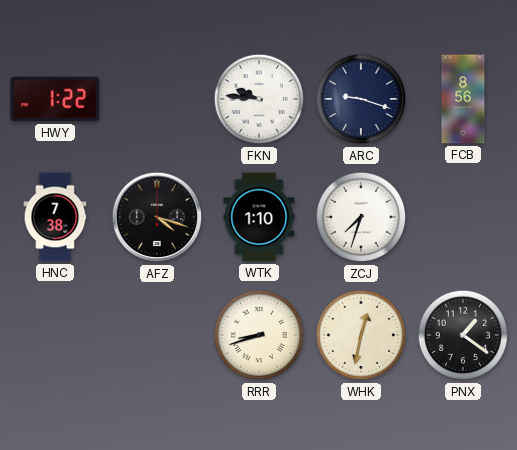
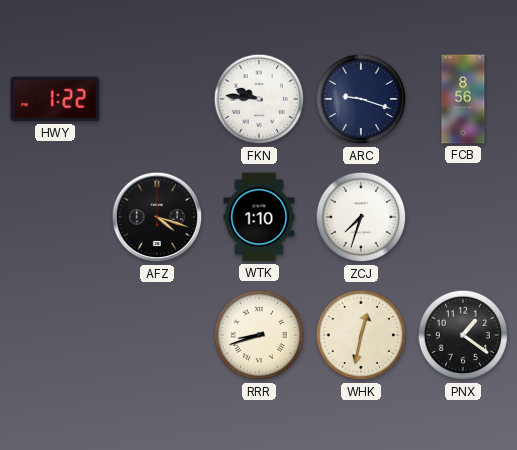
HNC: 7:38 -> none (55, 217)
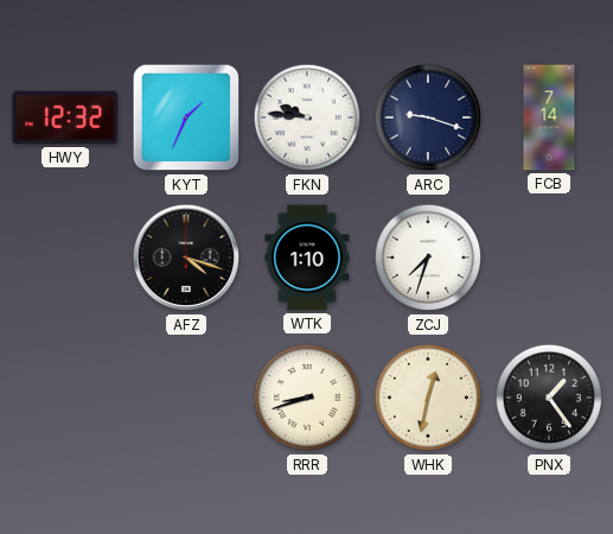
HWY: 1:22 -> 12:32 (65, 117)
KYT: none -> 1:34 (186, 117)
FCB: 8:56 -> 7:14 (549, 117)
PNX: 1:21 -> 1:24 (549, 398)
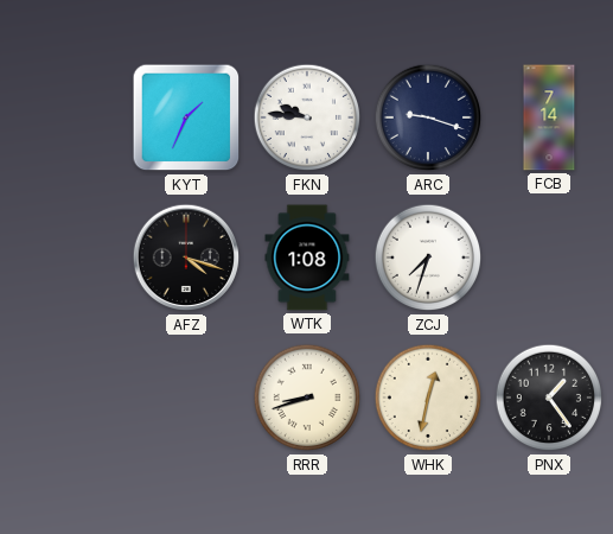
HWY: 12:32 -> none (65, 117)
WTK: 1:10 -> 1:08 (307, 258)
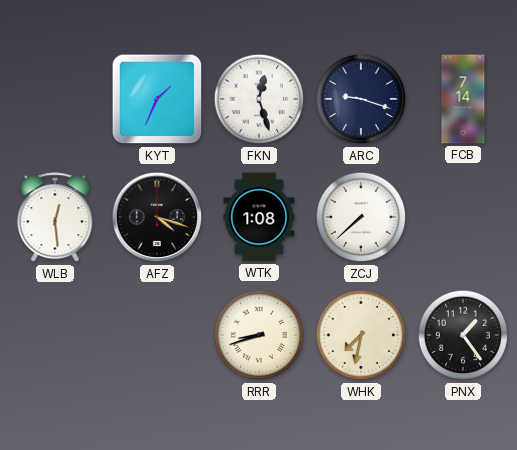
FKN: 9:46 -> 12:27 (259, 99)
WLB: none -> 12:29 (55, 218)
ZCJ: 7:33 -> 7:38 (361, 217)
WHK: 12:32 -> 7:32 (361, 335)
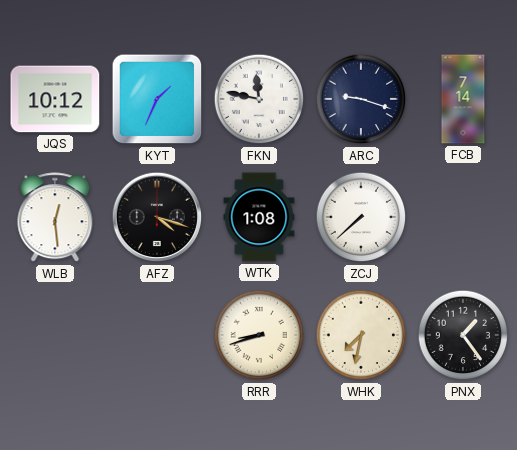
JQS: none -> 10:12 (55, 99)
FKN: 12:27 -> 11:47 (259, 99)
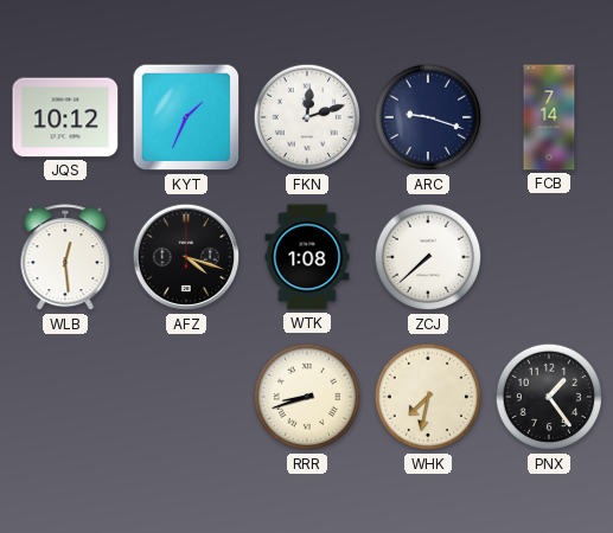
FKN: 11:47 -> 12:12 (307, 117)
